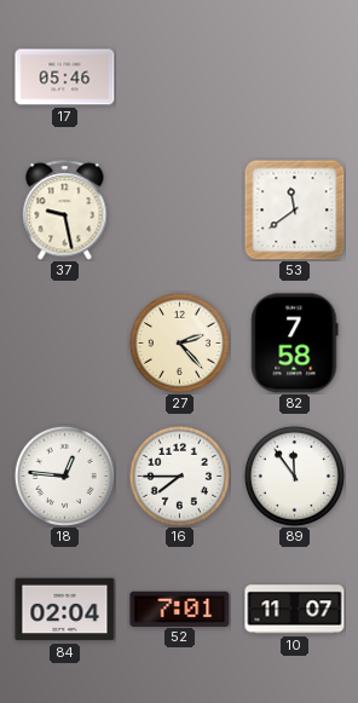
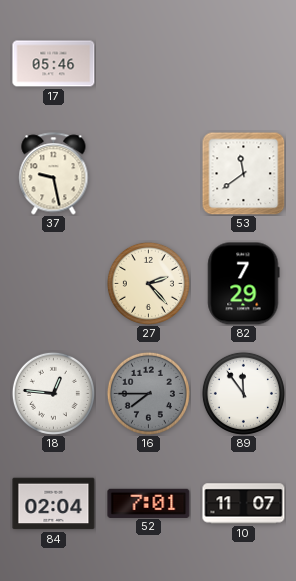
82: 7:58 -> 7:29 (244, 284)
16 dial: white -> grey (148, 393)
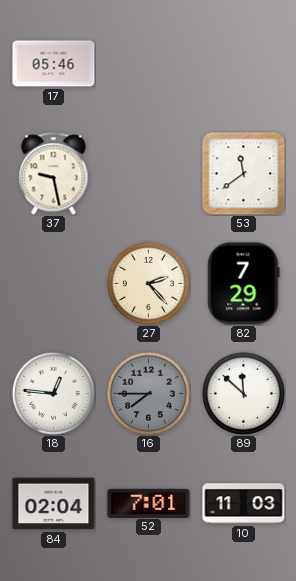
89: 11:54 -> 11:52 (243, 393)
10: 11:07 -> 11:03 (244, 504)
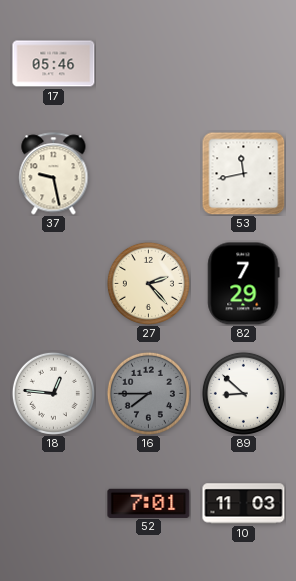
53: 11:39 -> 11:43 (243, 173)
89: 11:52 -> 8:52 (243, 393)
84: 02:04 -> none (54, 504)
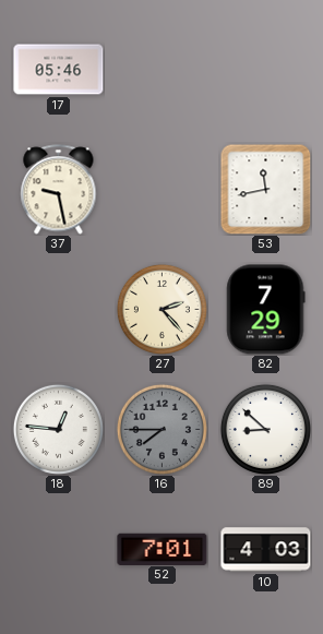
10: 11:03 -> 4:03 (266, 550)
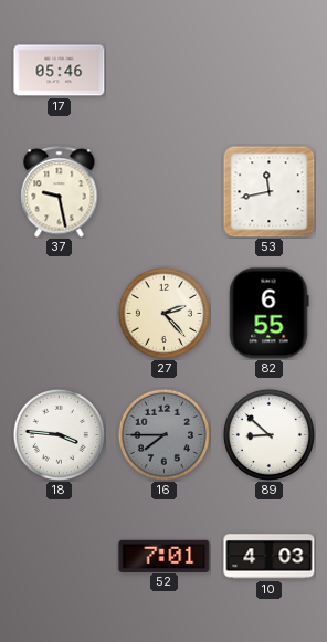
82: 7:29 -> 6:55 (270, 314)
18: 12:46 -> 3:46 (59, 434)
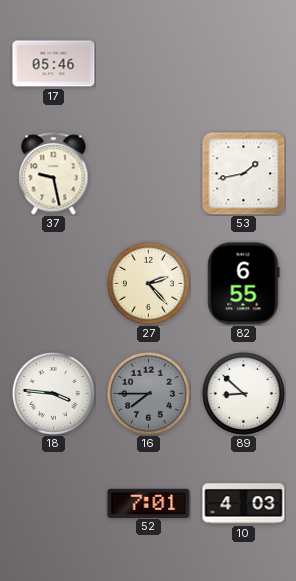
53: 11:43 -> 1:43 (243, 173)
